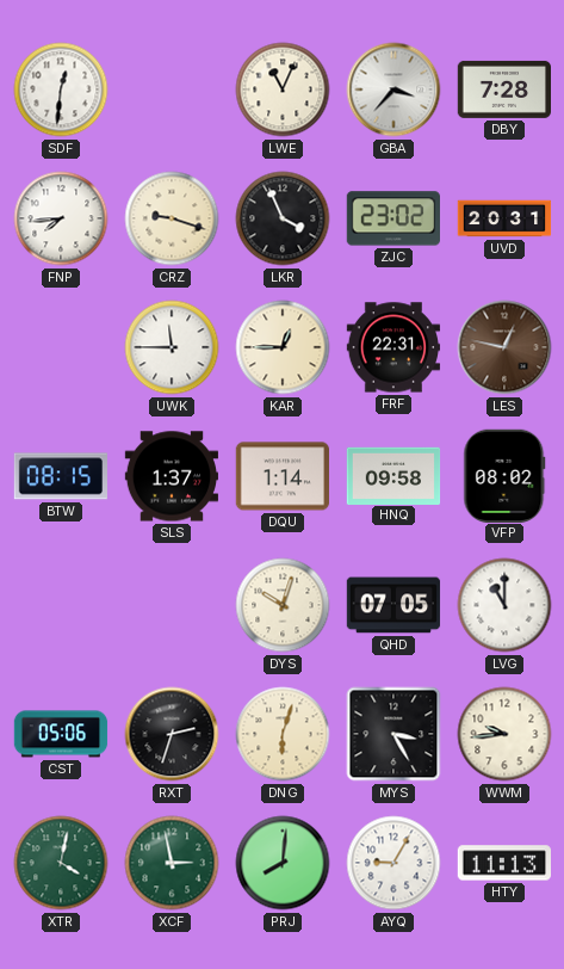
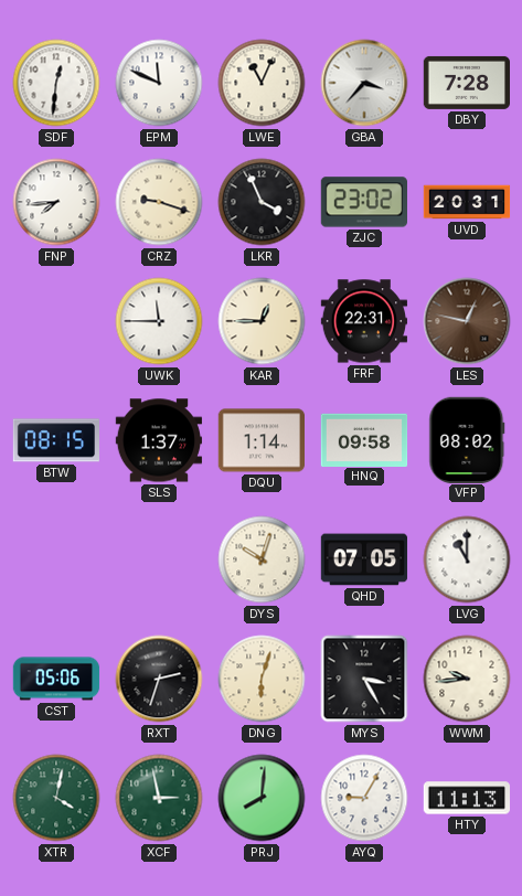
EPM: none -> 11:49 (159, 83)
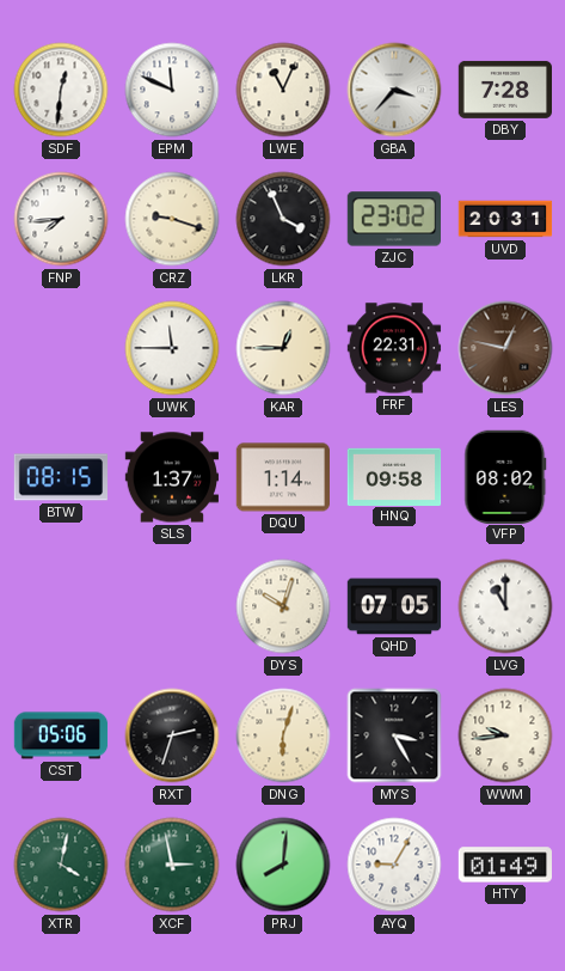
HTY: 11:13 -> 01:49 (504, 865)
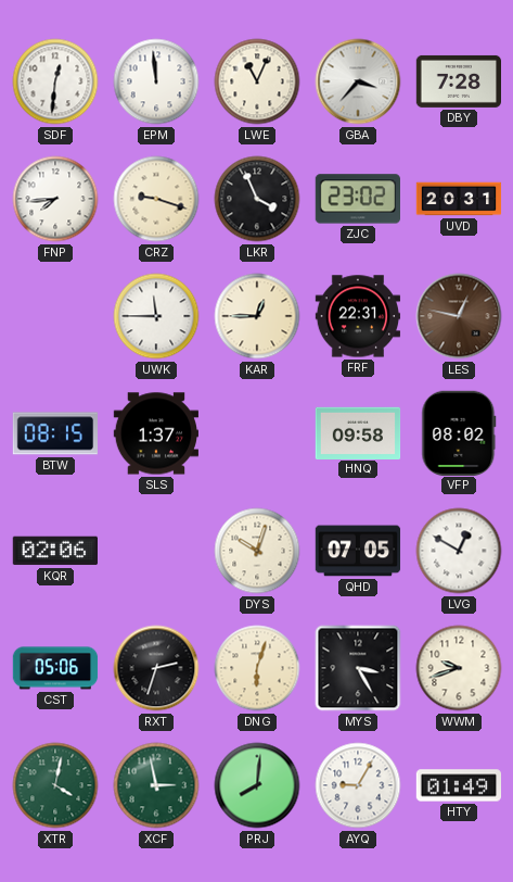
EPM: 11:49 -> 11:59 (156, 81)
DQU: 1:14 -> none (282, 477)
KQR: none -> 02:06 (54, 551)
LVG: 11:00 -> 12:50 (459, 551)
WWM: 9:44 -> 9:42 (459, 668)
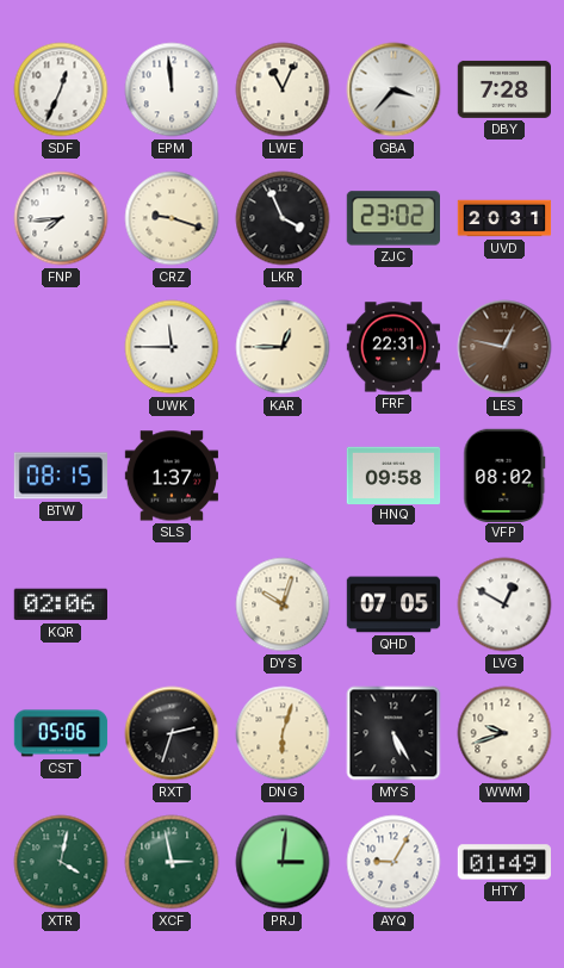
SDF: 12:31 -> 12:34 (61, 89)
MYS: 3:25 -> 5:25 (393, 733)
PRJ: 8:01 -> 3:01 (283, 862)
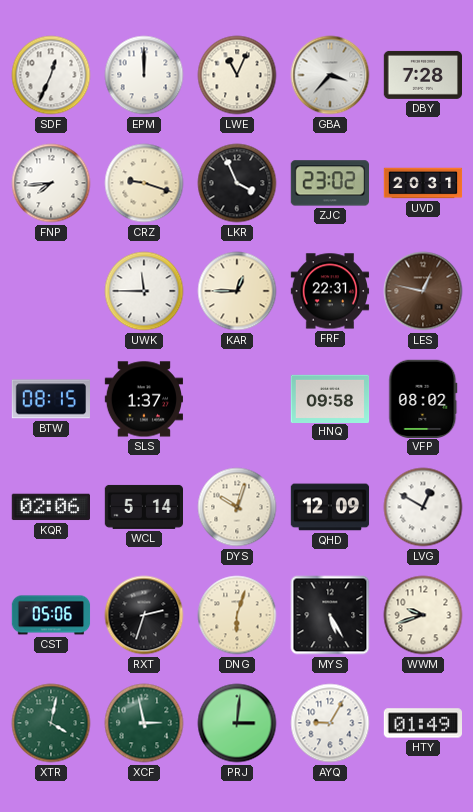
EPM: 11:59 -> 12:00 (144, 75)
WCL: none -> 5:14 (144, 507)
QHD: 07:05 -> 12:09 (330, 507)
